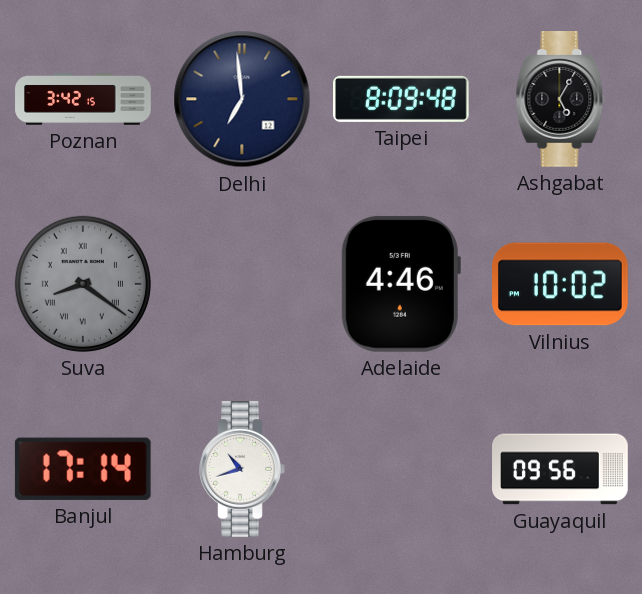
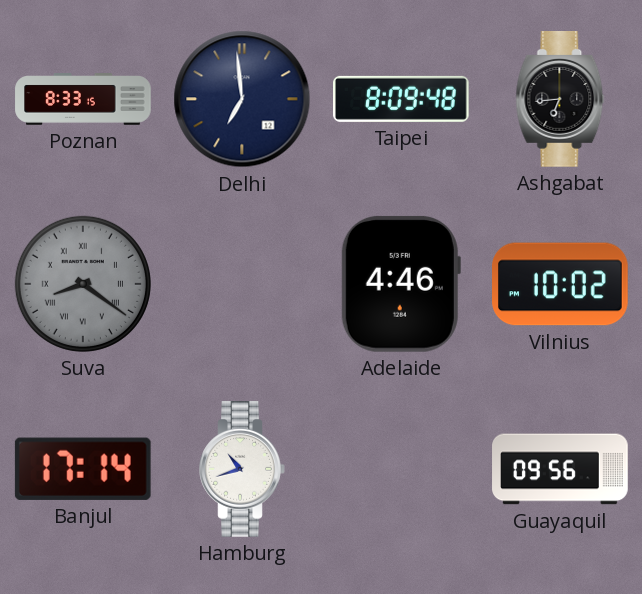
Poznan: 3:42 -> 8:33 (83, 100)
Ashgabat: 5:05 -> 6:44 (560, 100)
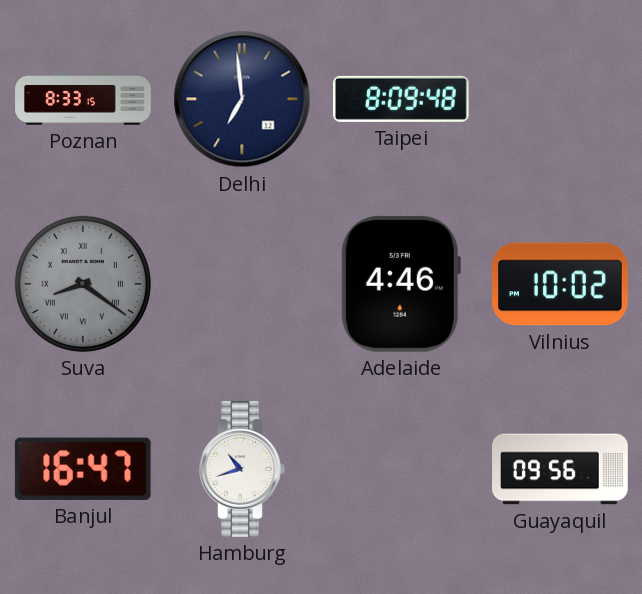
Ashgabat: 6:44 -> none (560, 100)
Banjul: 17:14 -> 16:47 (83, 469)
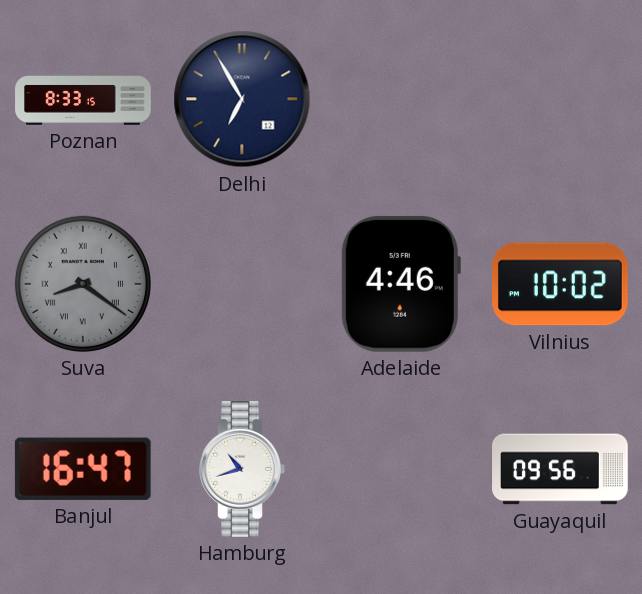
Delhi: 6:59 -> 6:55 (242, 99)
Taipei: 8:09 -> none (402, 99)
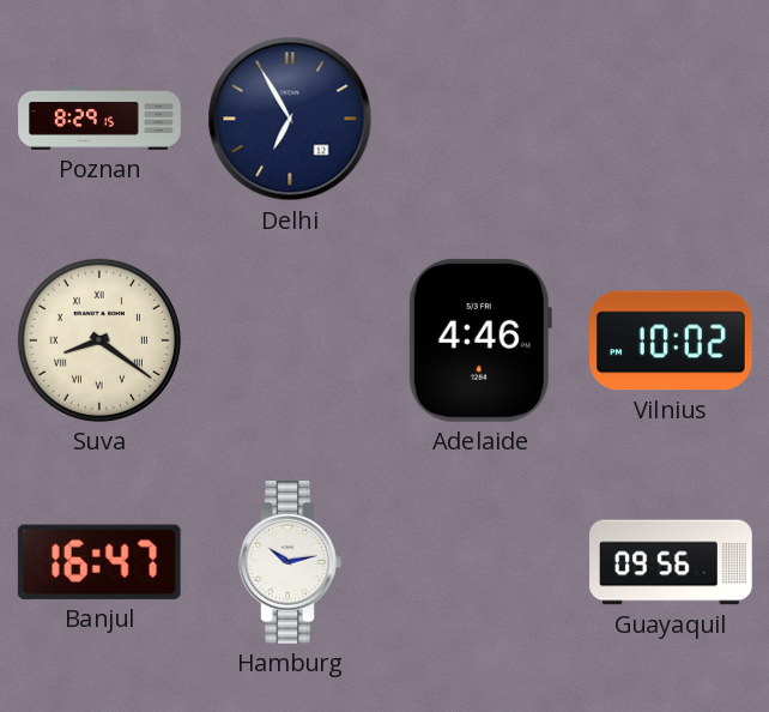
Poznan: 8:33 -> 8:29 (99, 120)
Suva dial: grey -> cream (99, 340)
Hamburg: 10:42 -> 10:13 (290, 563)
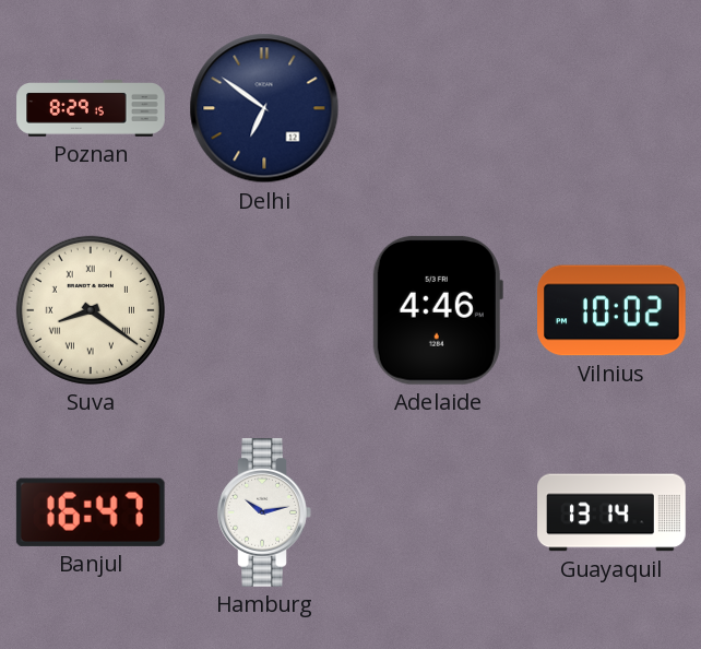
Delhi: 6:55 -> 6:51 (264, 108)
Guayaquil: 09:56 -> 13:14 (611, 512)
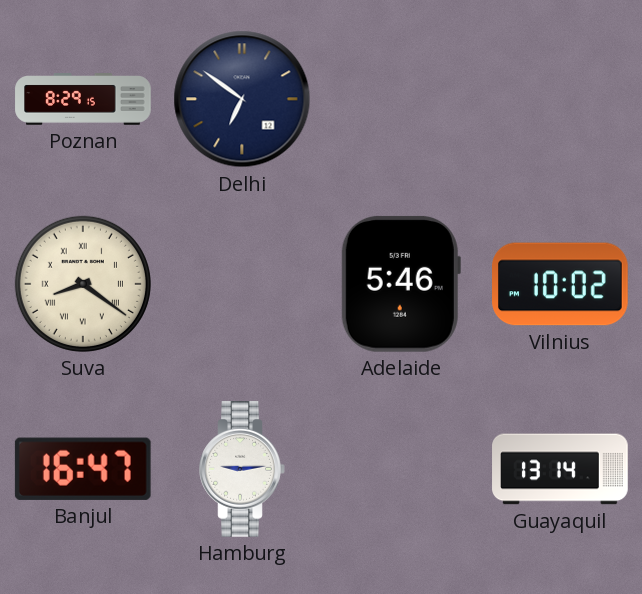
Adelaide: 4:46 -> 5:46 (401, 284)
Hamburg: 10:13 -> 9:14 (242, 470)
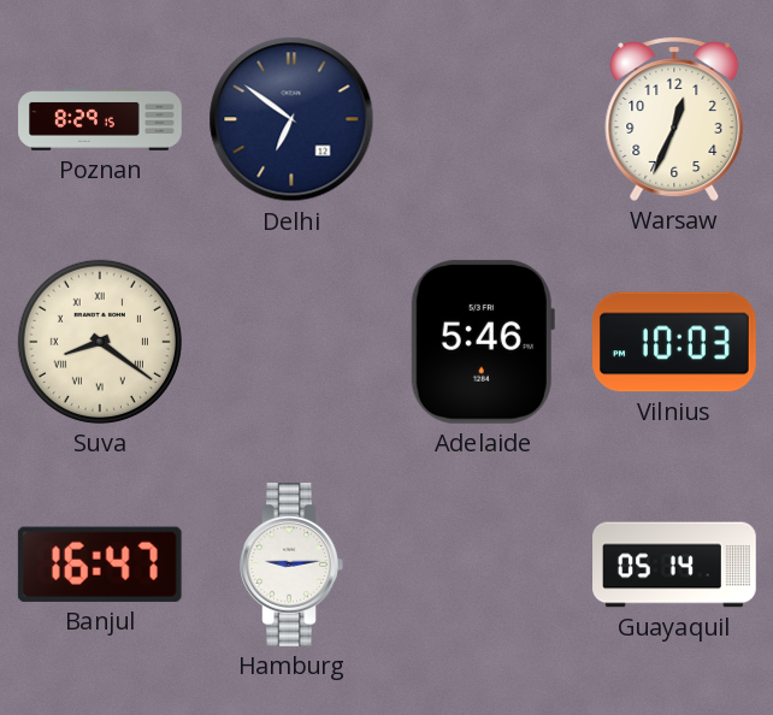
Warsaw: none -> 12:34 (674, 119)
Vilnius: 10:02 -> 10:03 (675, 342)
Guayaquil: 13:14 -> 05:14 (674, 565)
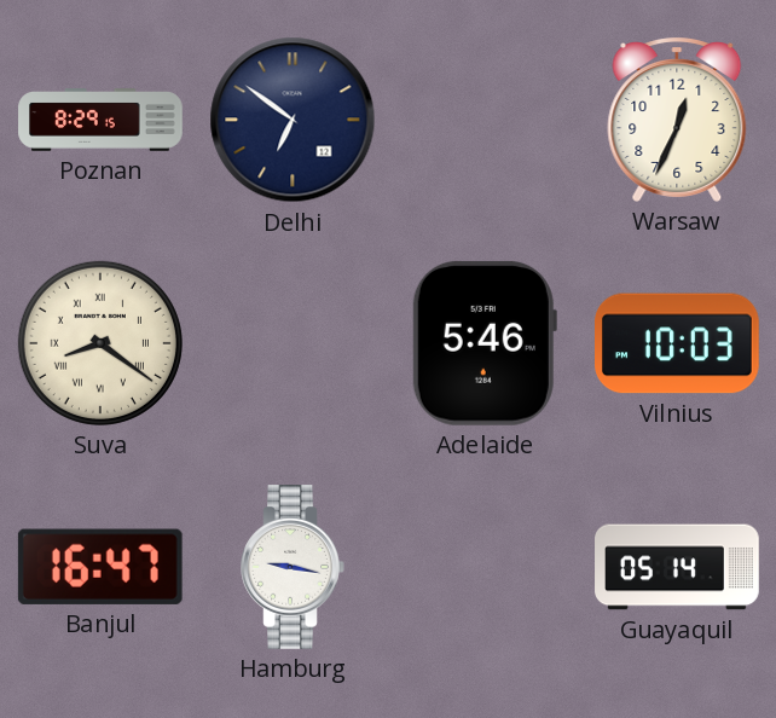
Hamburg: 9:14 -> 9:17 (293, 568)
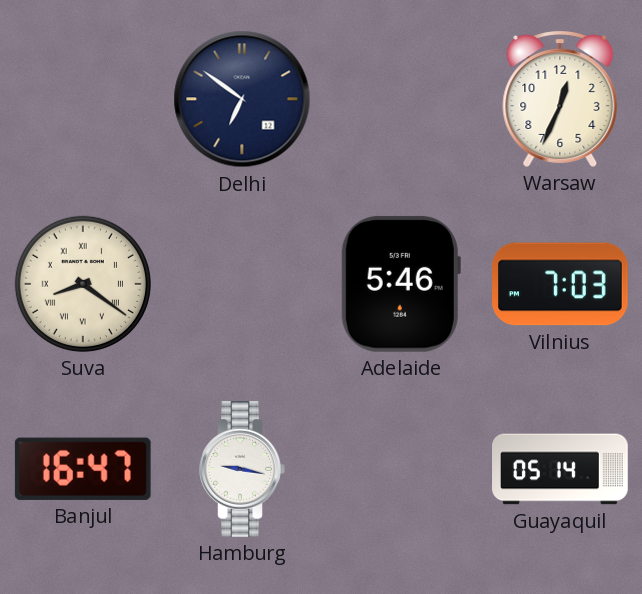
Poznan: 8:29 -> none (100, 121)
Vilnius: 10:03 -> 7:03 (561, 284)
